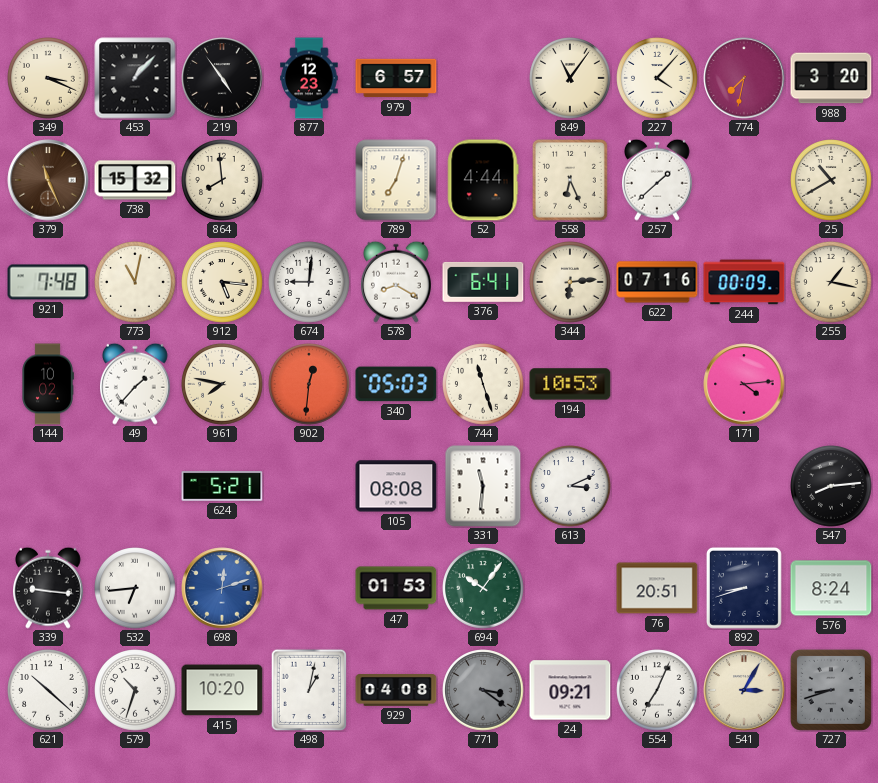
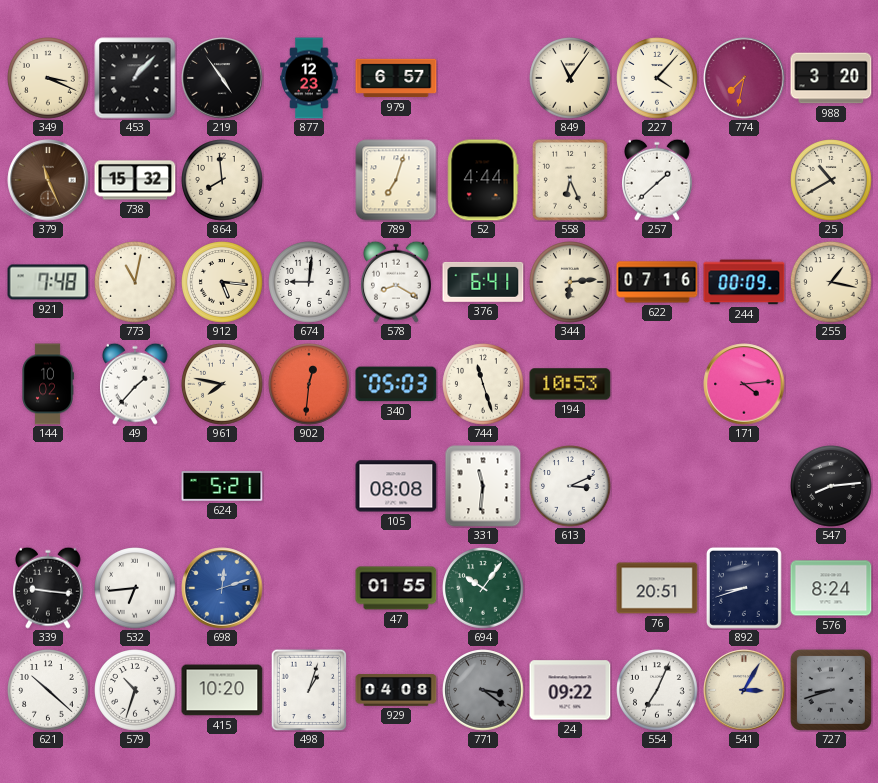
47: 01:53 -> 01:55 (396, 588)
498: 1:02 -> 1:03 (309, 690)
24: 09:21 -> 09:22 (570, 690)
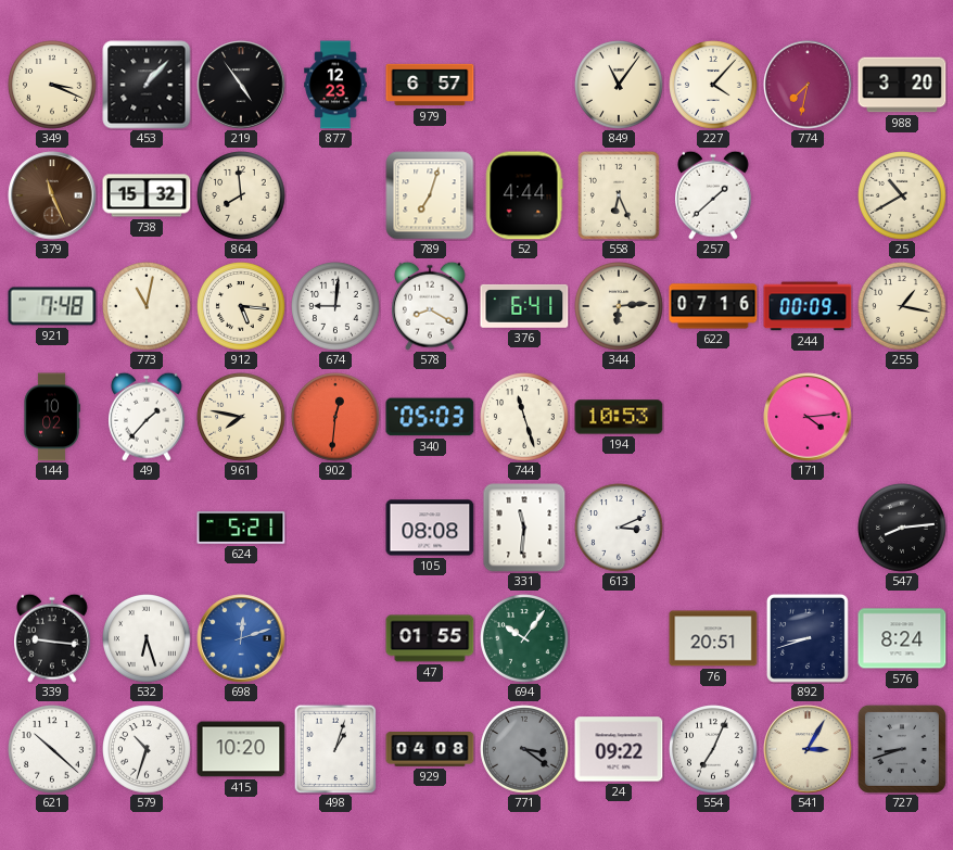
532: 6:44 -> 6:27 (147, 638)
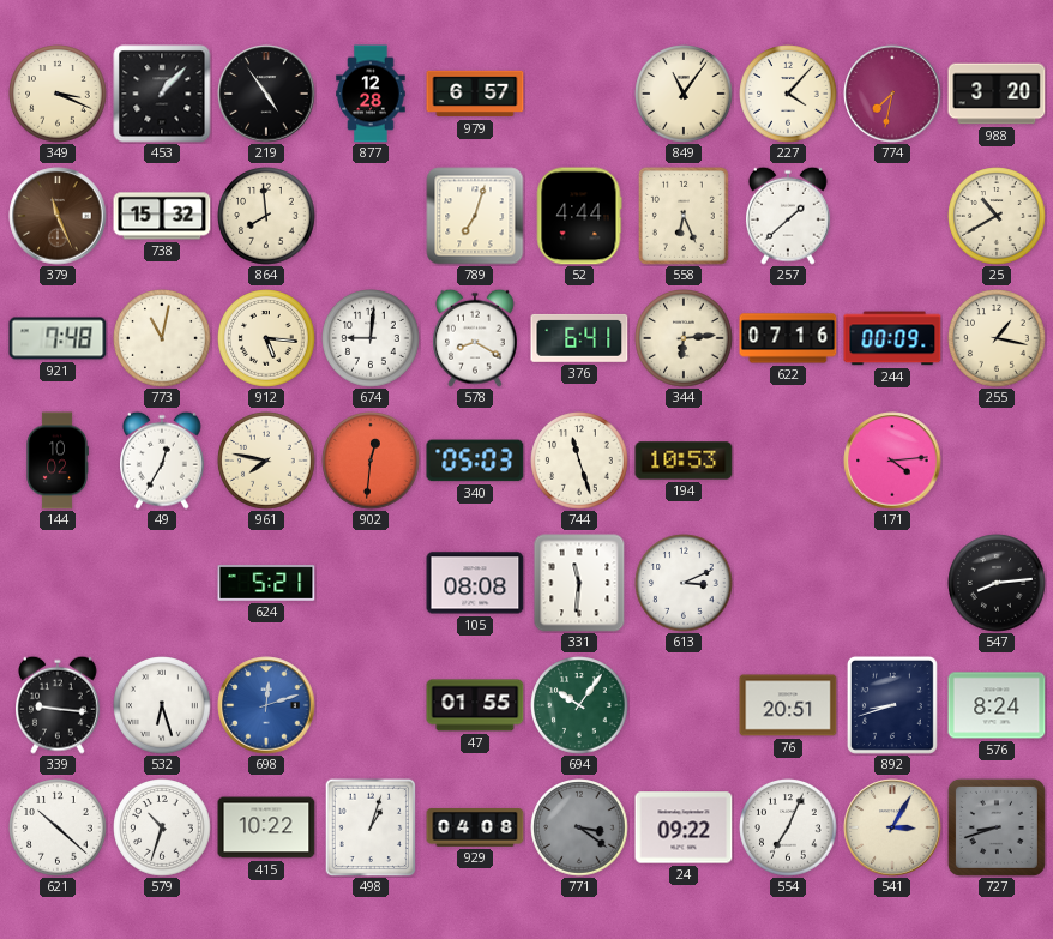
877: 12:23 -> 12:28 (371, 94)
49: 1:37 -> 12:35 (163, 461)
415: 10:20 -> 10:22 (266, 827)
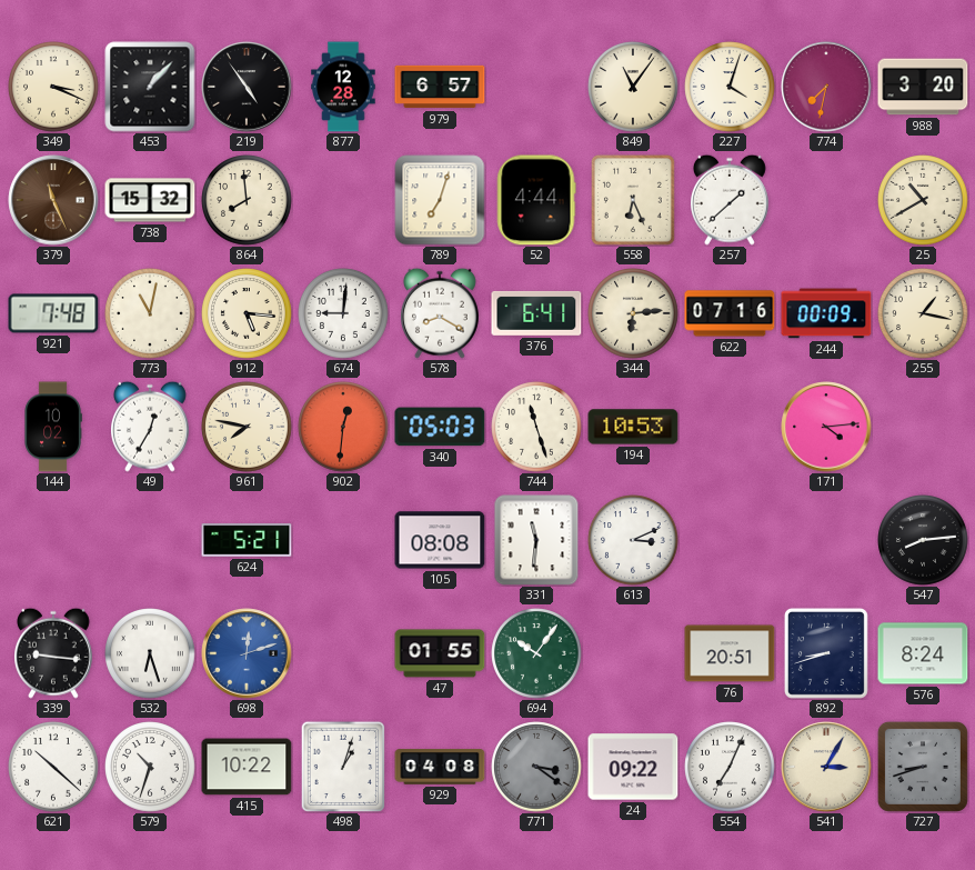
227: 4:07 -> 4:03 (730, 87)
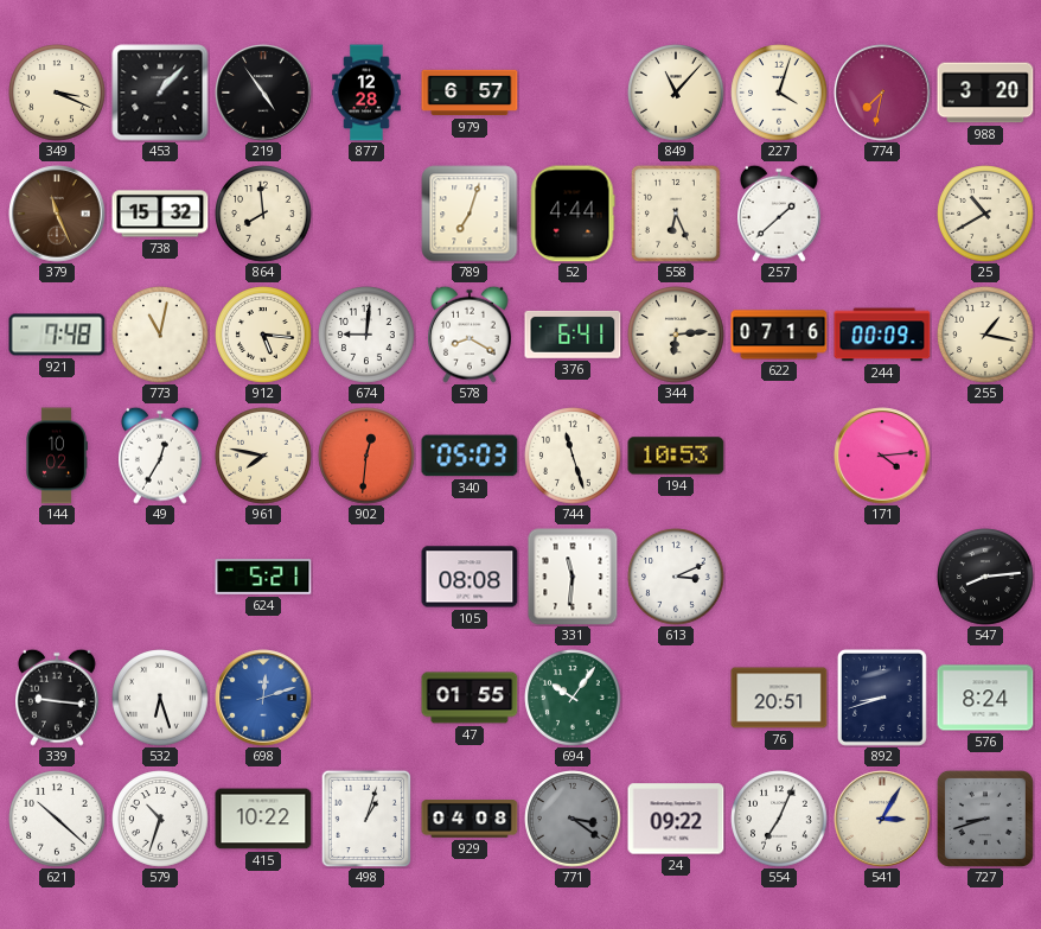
849: 11:06 -> 11:07 (676, 93)
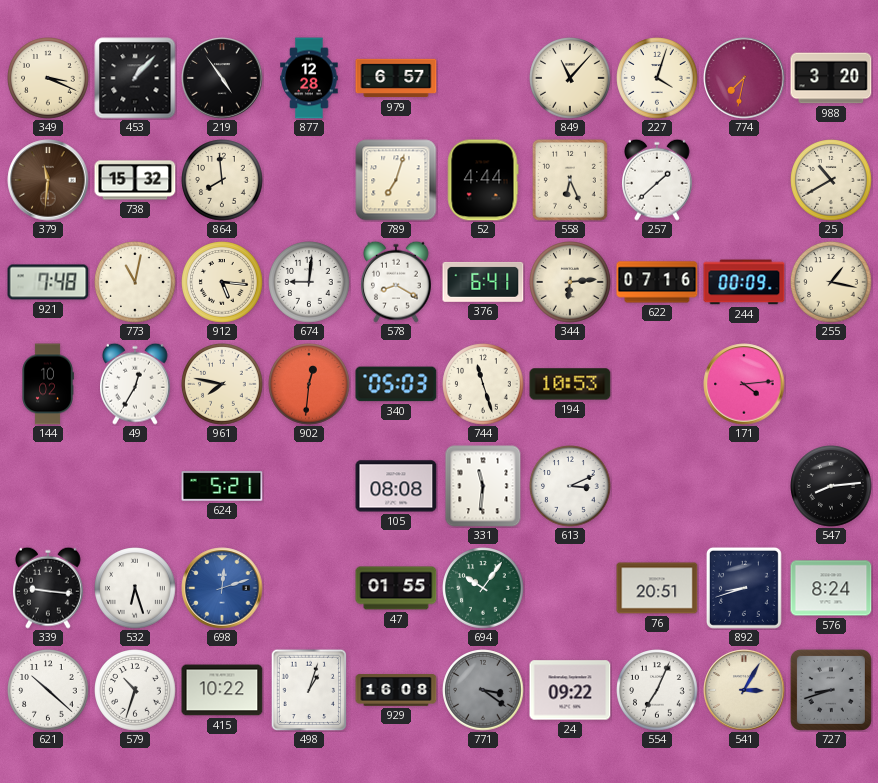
379: 11:26 -> 11:31 (48, 180)
929: 04:08 -> 16:08 (396, 690)
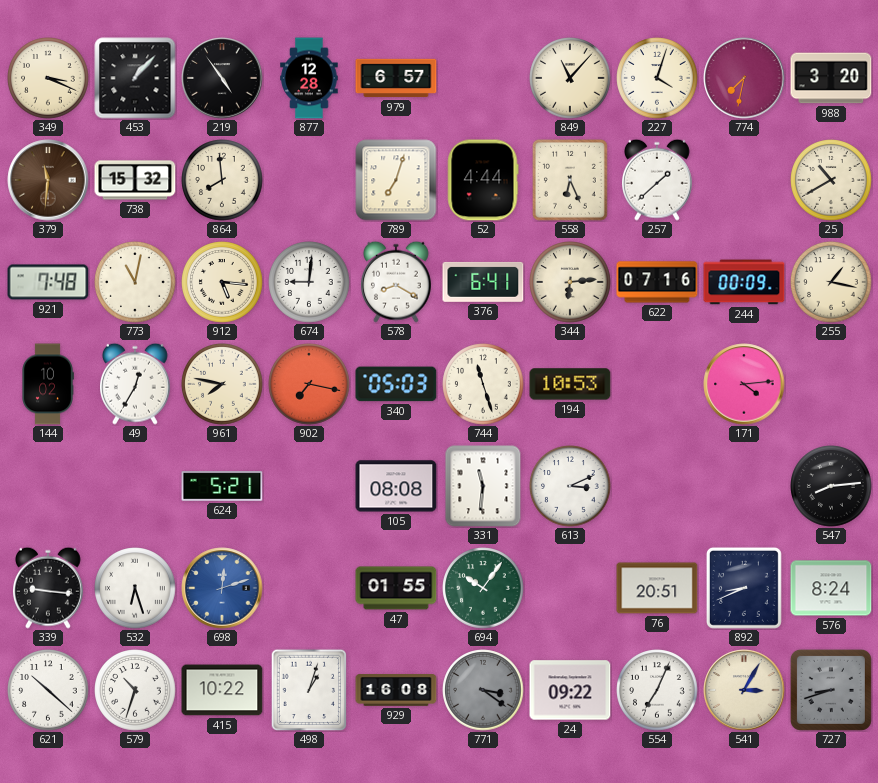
902: 12:31 -> 7:17 (309, 384)
892: 8:42 -> 8:41 (744, 588)
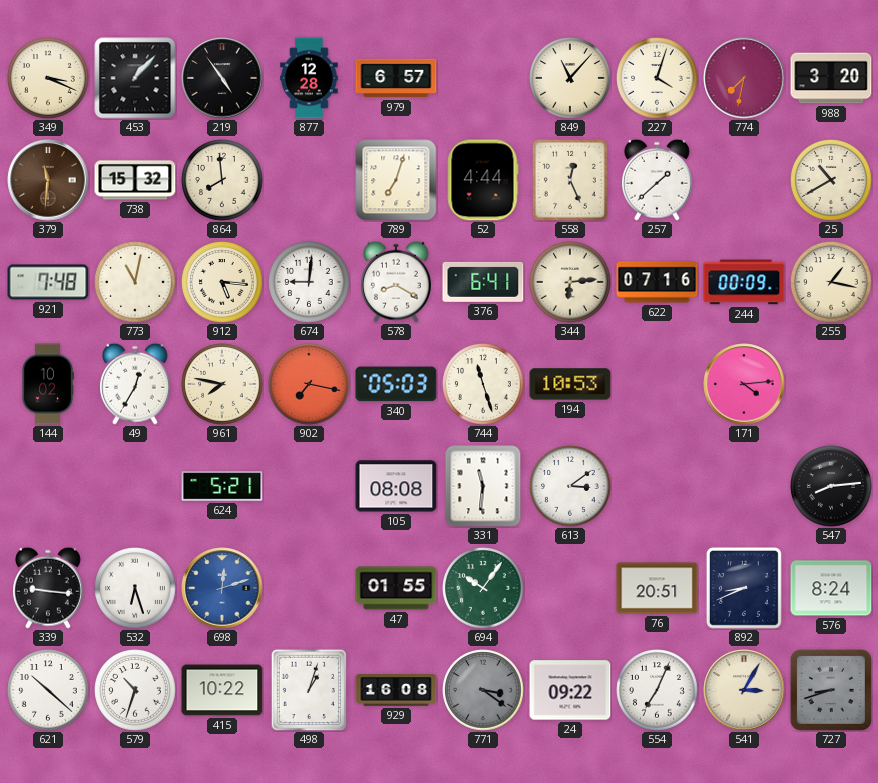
558: 6:26 -> 12:26 (570, 180)
613: 3:11 -> 3:09 (570, 486)
